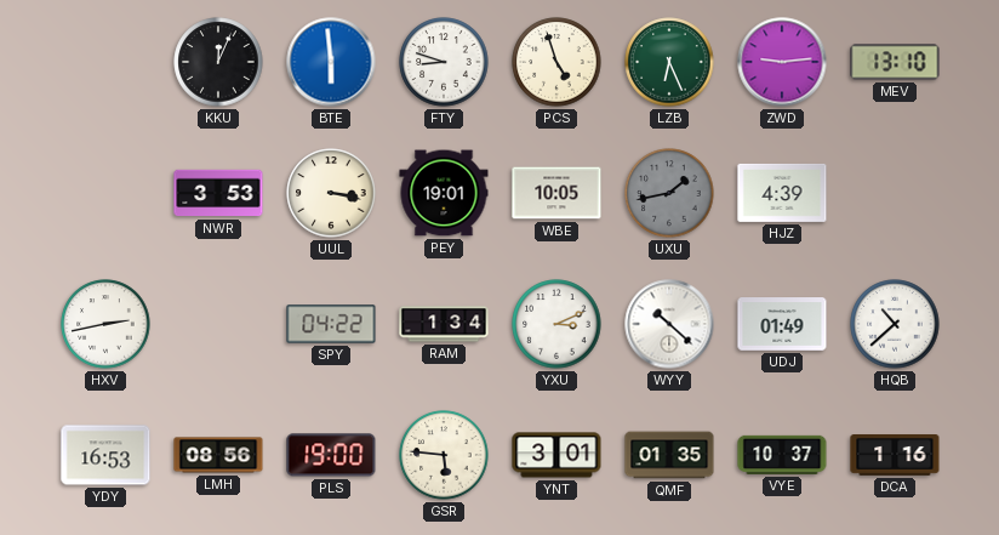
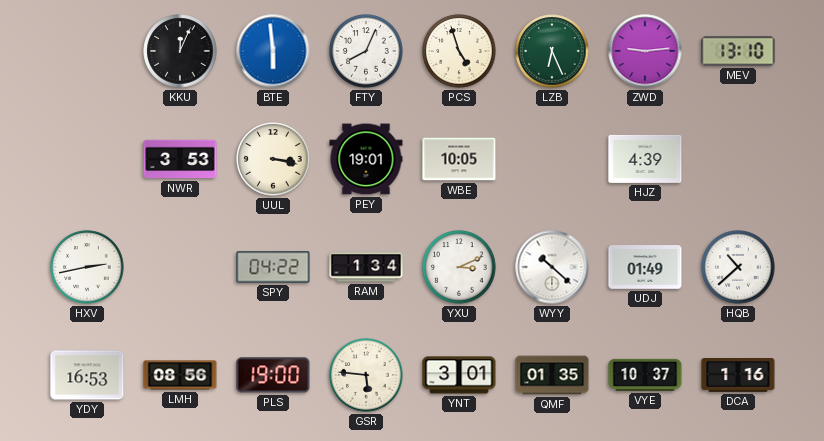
FTY: 8:48 -> 8:04 (366, 51)
UXU: 1:43 -> none (669, 193)
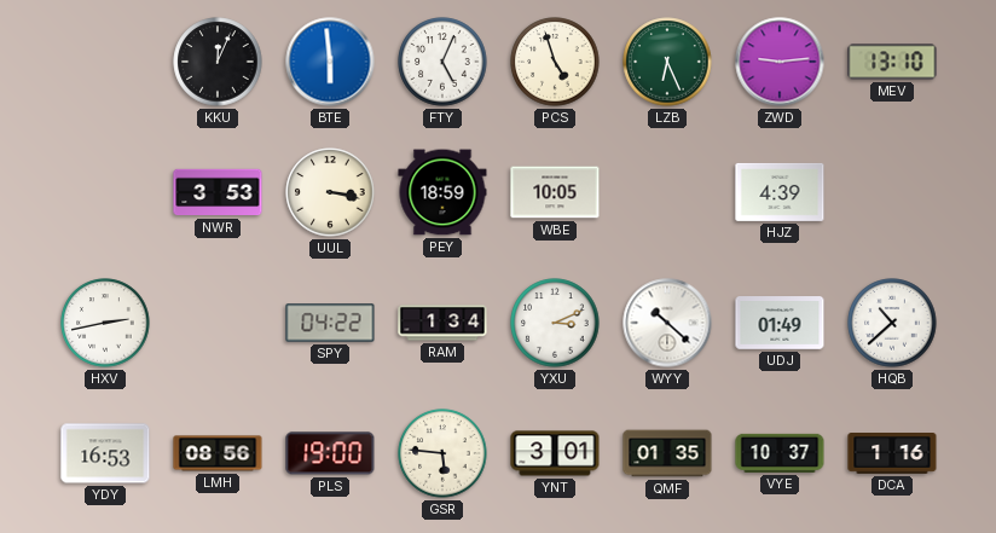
FTY: 8:04 -> 5:04 (442, 62)
PEY: 19:01 -> 18:59 (442, 192)
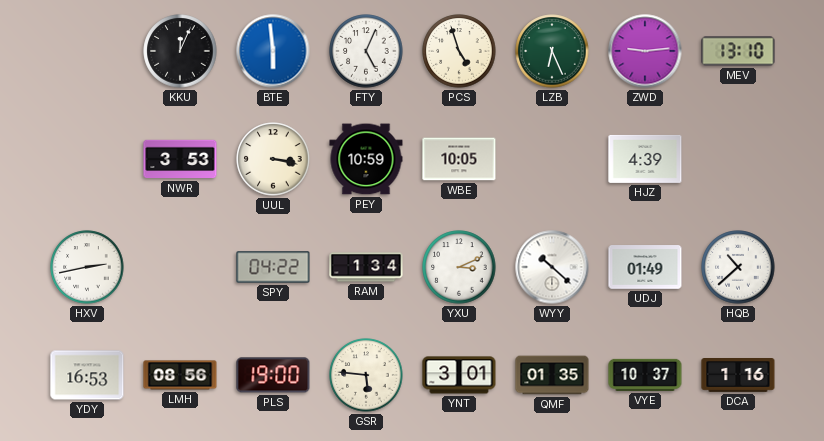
PEY: 18:59 -> 10:59 (366, 159)
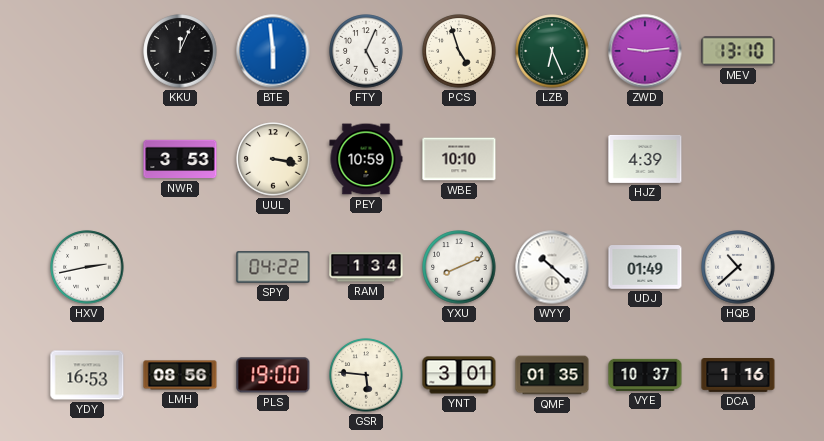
WBE: 10:05 -> 10:10 (459, 159)
YXU: 3:11 -> 8:11 (459, 267)
